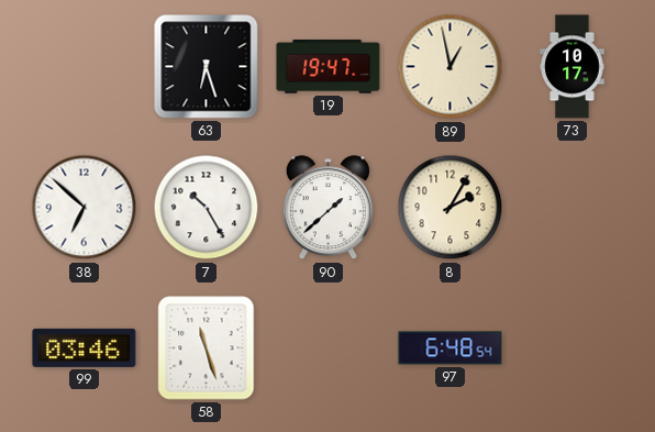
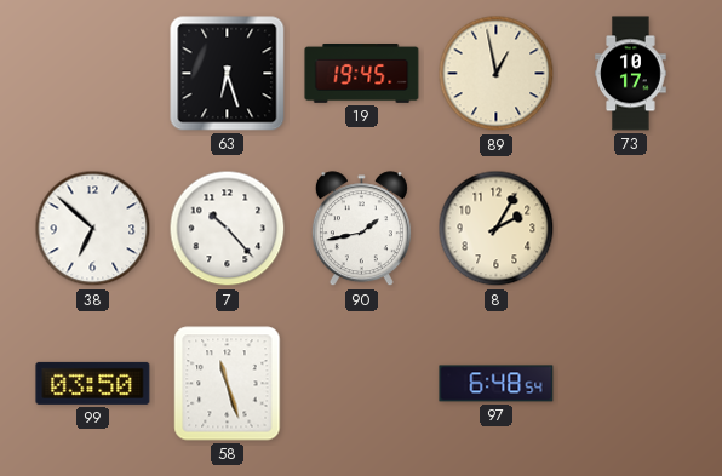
19: 19:47 -> 19:45 (362, 74)
7: 10:25 -> 10:23 (228, 229)
90: 1:38 -> 1:43 (361, 229)
99: 03:46 -> 03:50 (93, 383)
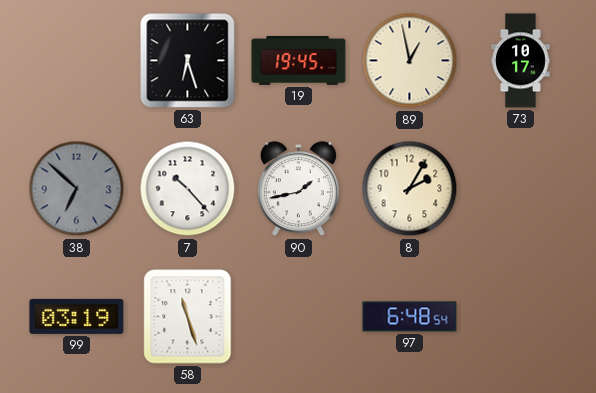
38 dial: white -> grey (77, 189)
99: 03:50 -> 03:19 (77, 316)
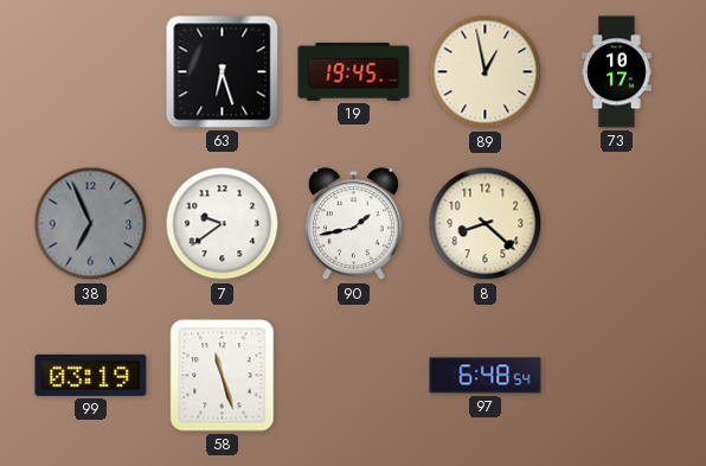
38: 6:52 -> 6:56 (91, 224)
7: 10:23 -> 9:39 (223, 224)
8: 2:05 -> 8:22 (486, 224)
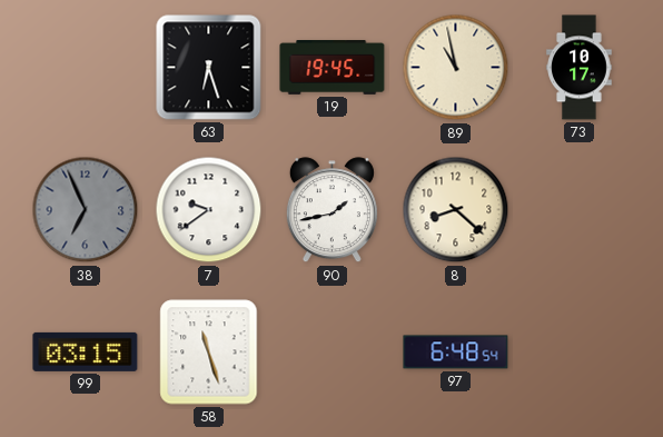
89: 12:58 -> 10:58 (456, 68)
99: 03:19 -> 03:15 (86, 351)
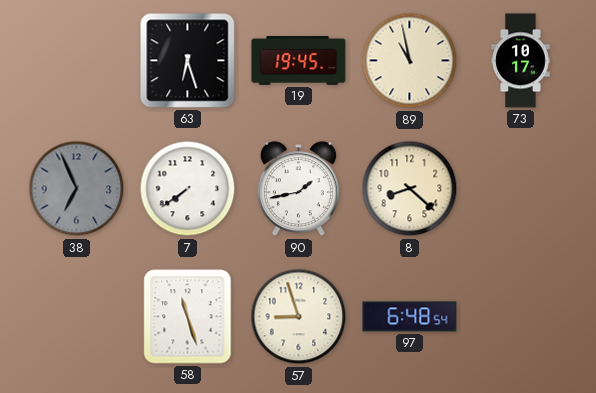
7: 9:39 -> 7:39 (188, 189)
99: 03:15 -> none (86, 351)
57: none -> 8:57 (299, 317)
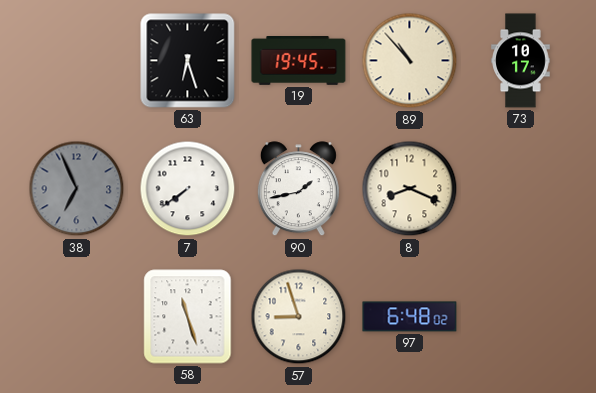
89: 10:58 -> 10:53 (410, 61)
8: 8:22 -> 8:19 (410, 189)
97: 6:48:54 -> 6:48:02 (410, 317)
